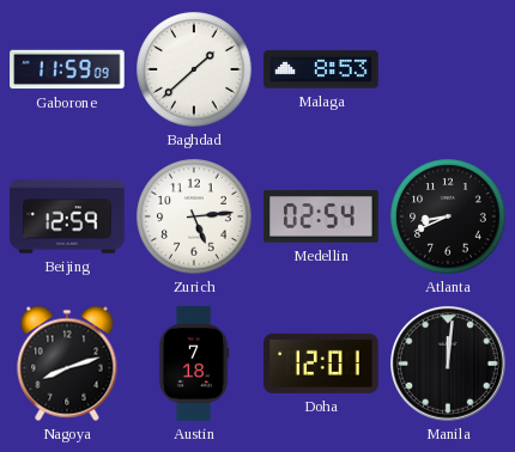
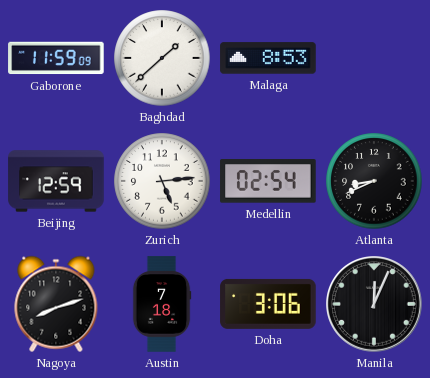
Doha: 12:01 -> 3:06 (268, 304)
Manila: 12:01 -> 12:04 (375, 305)
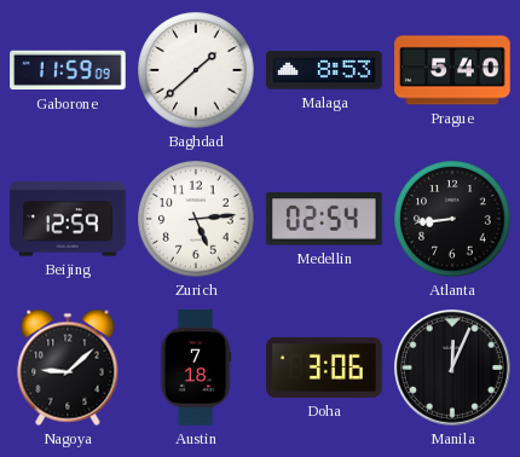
Prague: none -> 5:40 (452, 70)
Atlanta: 8:41 -> 8:44 (452, 219)
Nagoya: 8:12 -> 9:08 (68, 368)
